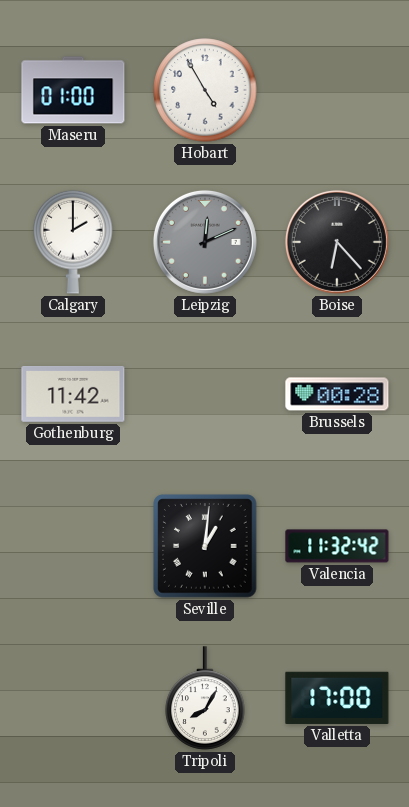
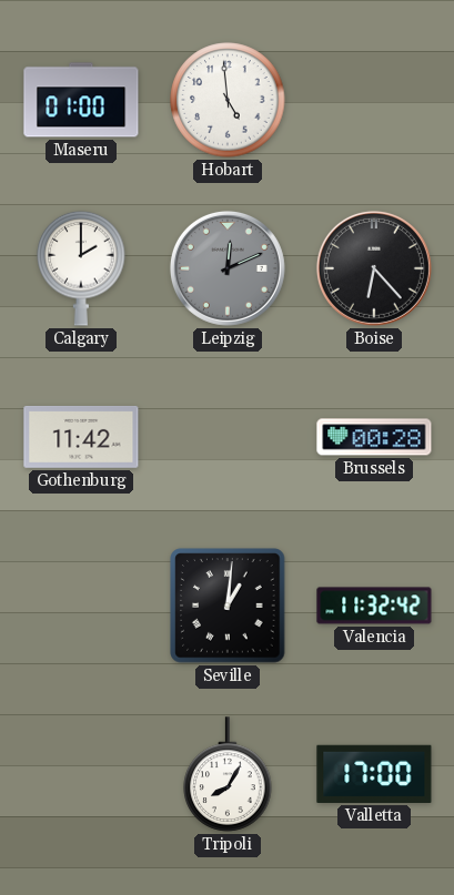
Hobart: 4:55 -> 4:59 (228, 100)
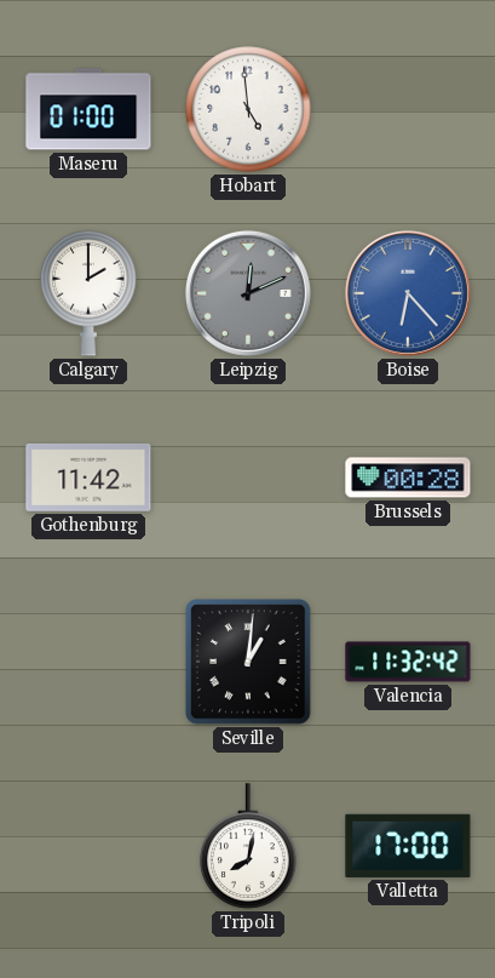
Boise dial: black -> blue (408, 293)
Tripoli: 8:05 -> 8:02 (248, 846)
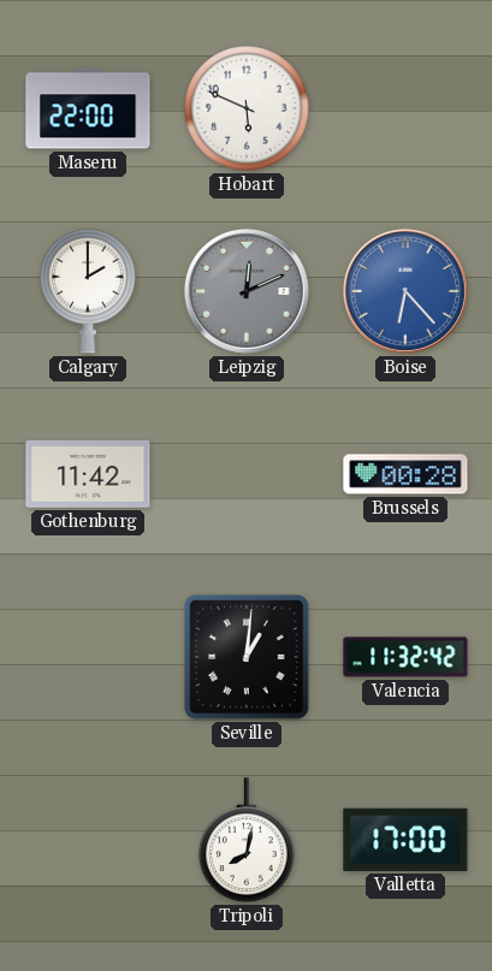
Maseru: 01:00 -> 22:00 (88, 108)
Hobart: 4:59 -> 5:49 (247, 108)
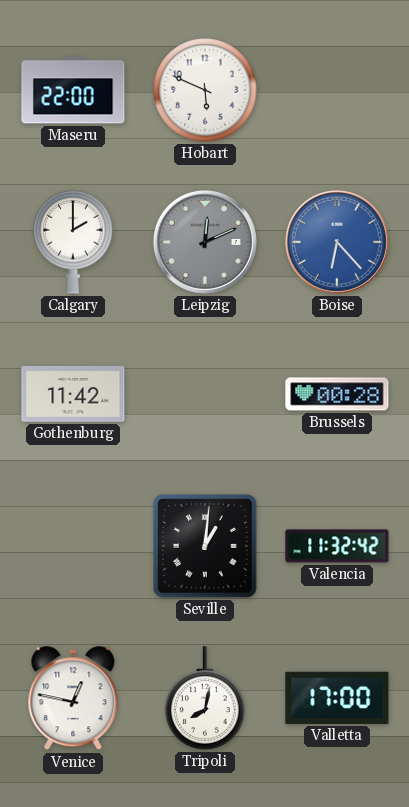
Venice: none -> 12:47 (73, 699)
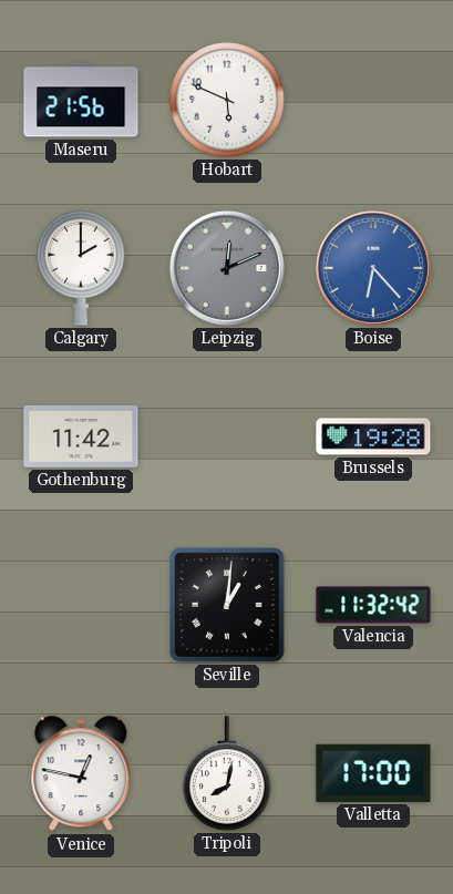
Maseru: 22:00 -> 21:56 (81, 100)
Brussels: 00:28 -> 19:28 (373, 436)
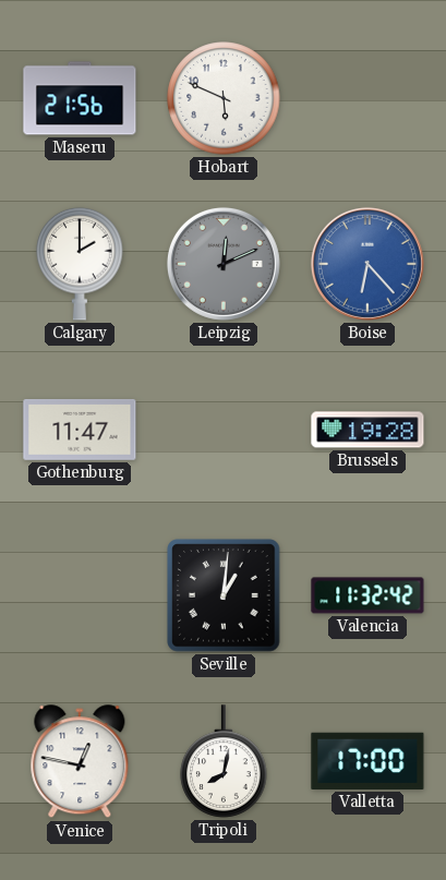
Gothenburg: 11:42 -> 11:47 (80, 430)
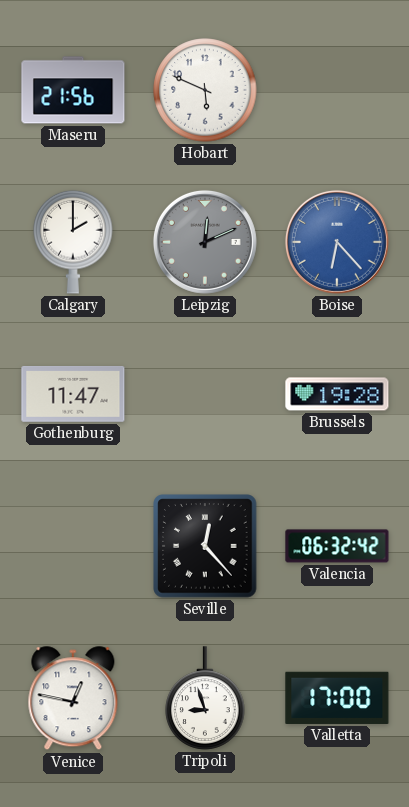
Seville: 1:01 -> 12:23 (205, 546)
Valencia: 11:32 -> 06:32 (337, 546)
Tripoli: 8:02 -> 8:57 (205, 698)
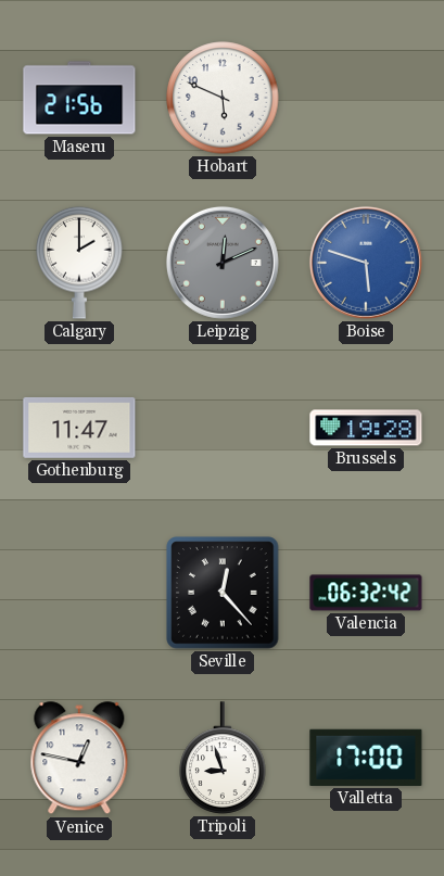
Boise: 6:23 -> 5:48 (366, 263)
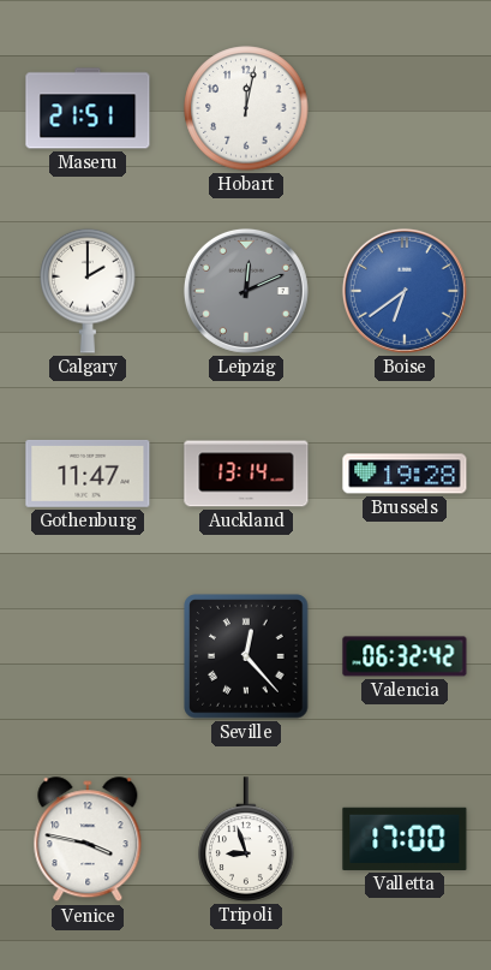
Maseru: 21:56 -> 21:51 (88, 108)
Hobart: 5:49 -> 12:02 (246, 108)
Boise: 5:48 -> 6:39 (405, 291)
Auckland: none -> 13:14 (246, 474)
Venice: 12:47 -> 3:47 (88, 840)
